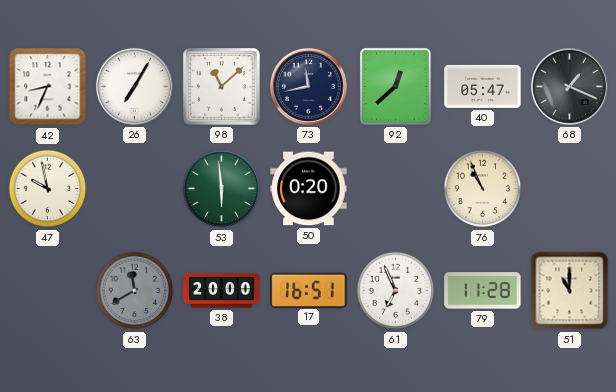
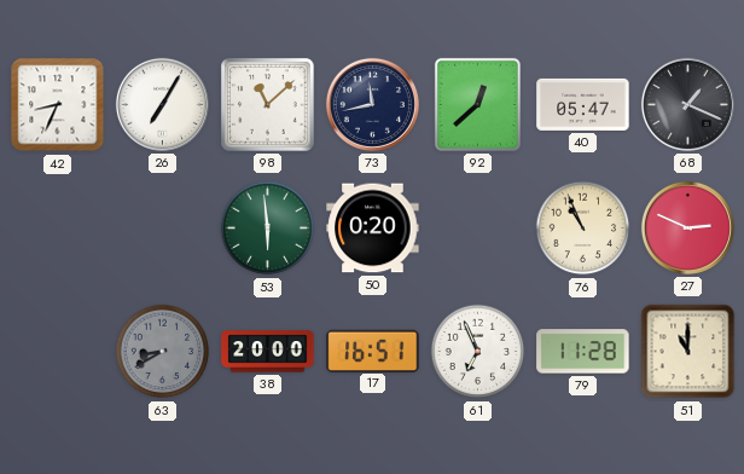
47: 9:58 -> none (48, 189)
27: none -> 2:49 (687, 227)
63: 11:40 -> 8:40 (163, 352)
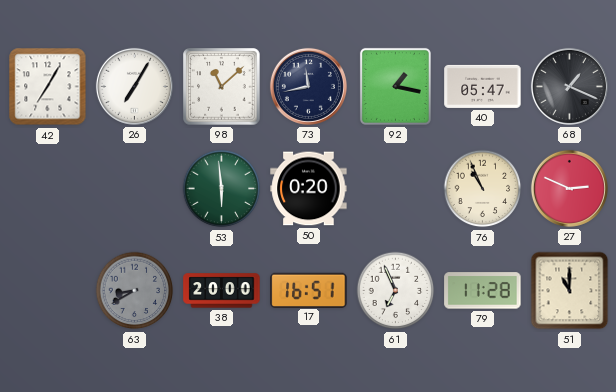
42: 8:34 -> 7:05 (48, 87)
92: 12:38 -> 1:17 (395, 86)
